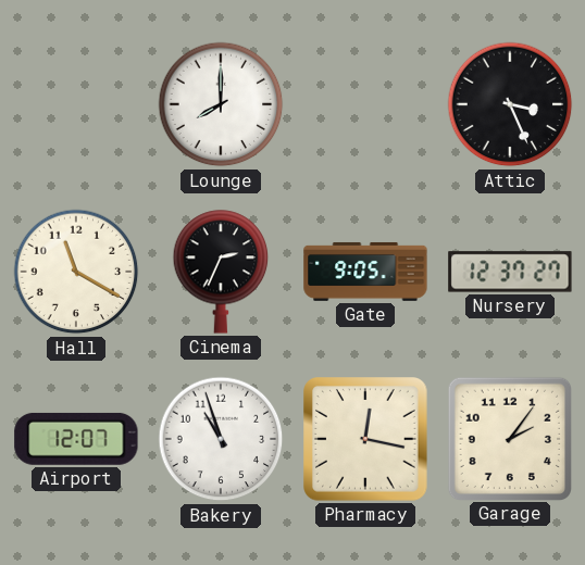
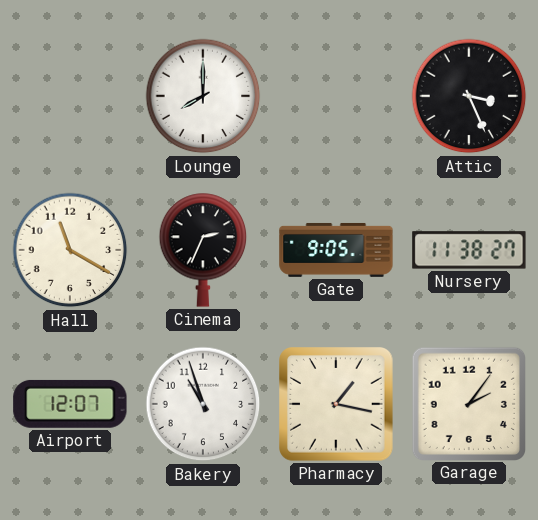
Nursery: 12:37 -> 11:38 (469, 250)
Pharmacy: 12:17 -> 1:17 (337, 405)
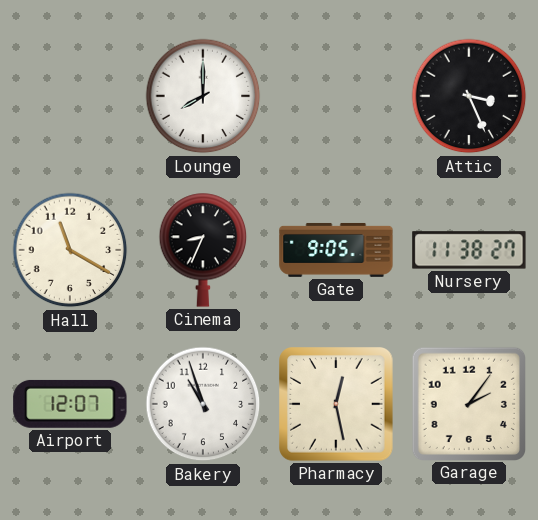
Cinema: 2:34 -> 8:34 (203, 250)
Pharmacy: 1:17 -> 12:28 (337, 405)
